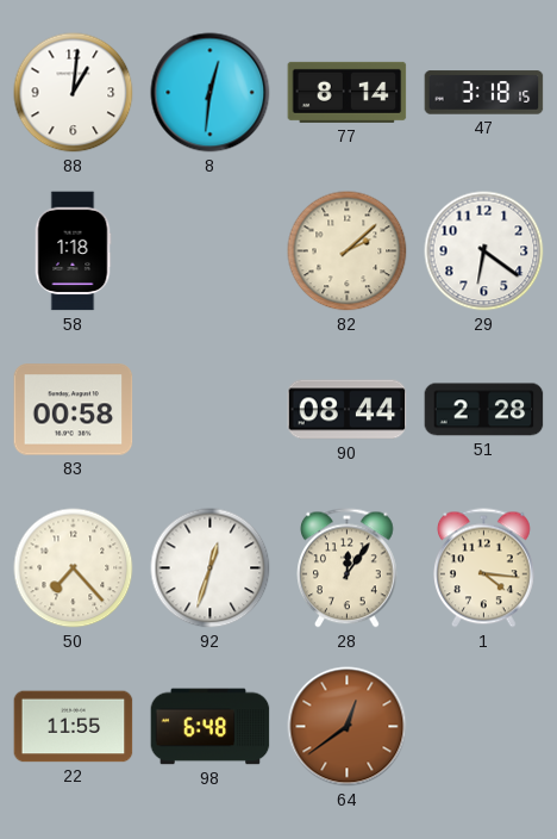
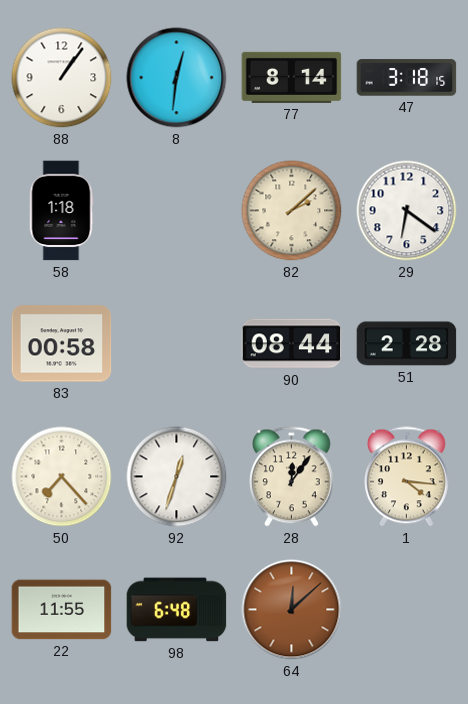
88: 1:01 -> 1:06 (62, 78)
64: 12:39 -> 12:08 (292, 610)
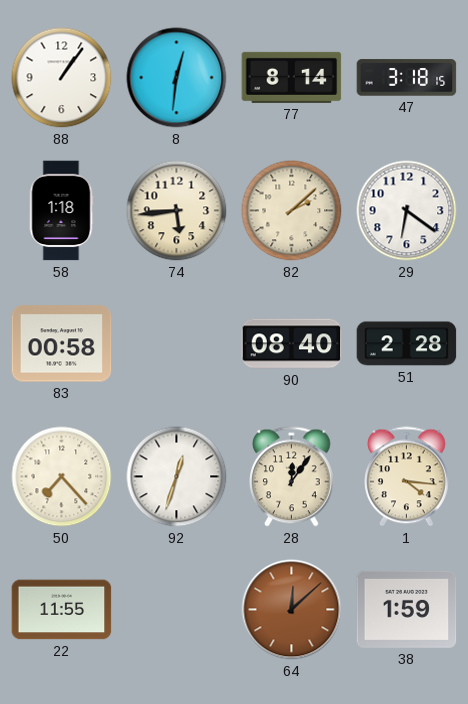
74: none -> 5:44 (177, 211)
90: 08:44 -> 08:40 (292, 344)
98: 6:48 -> none (177, 610)
38: none -> 1:59 (407, 609)
